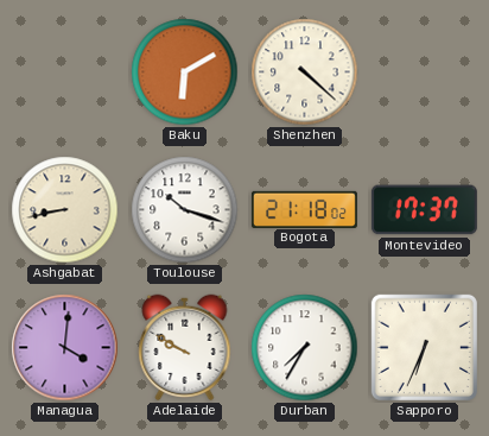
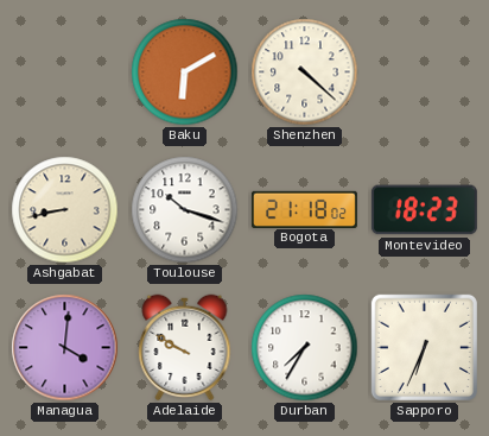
Montevideo: 17:37 -> 18:23 (424, 210)
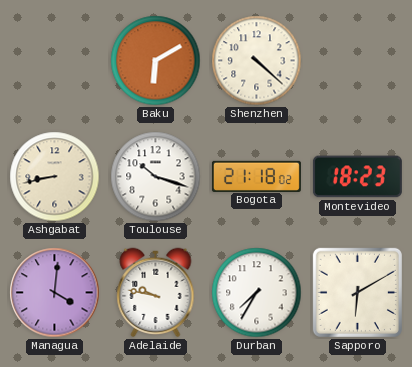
Adelaide: 9:50 -> 9:47 (156, 293)
Sapporo: 6:34 -> 6:10 (357, 292)
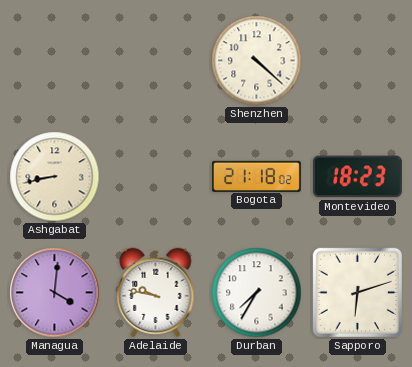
Baku: 6:10 -> none (156, 61)
Toulouse: 10:18 -> none (156, 177)
Sapporo: 6:10 -> 6:12 (357, 292)
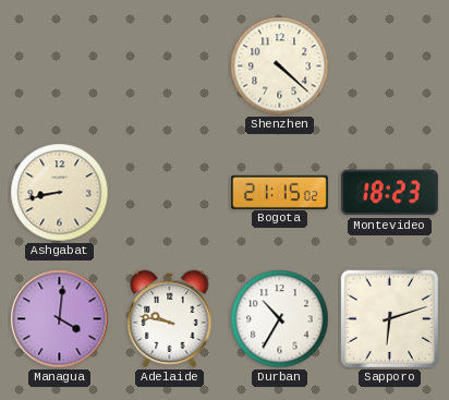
Bogota: 21:18 -> 21:15 (279, 192)
Durban: 7:35 -> 10:35 (280, 319)
